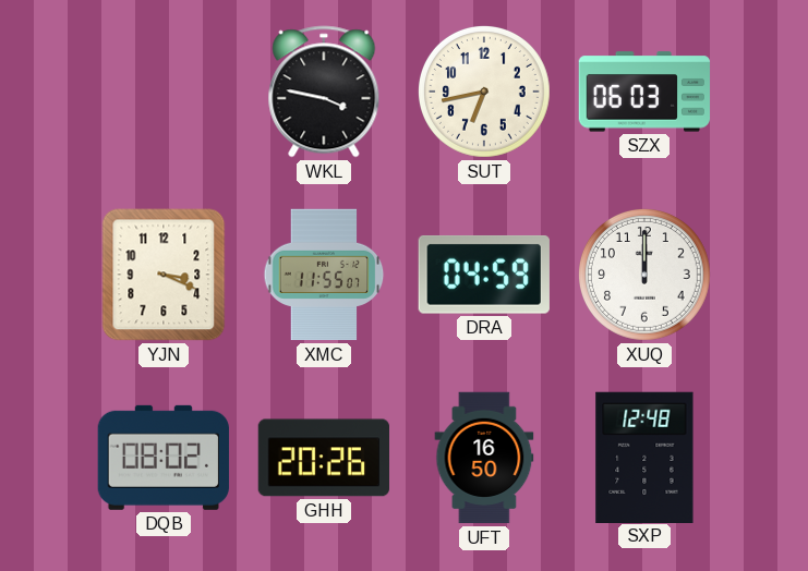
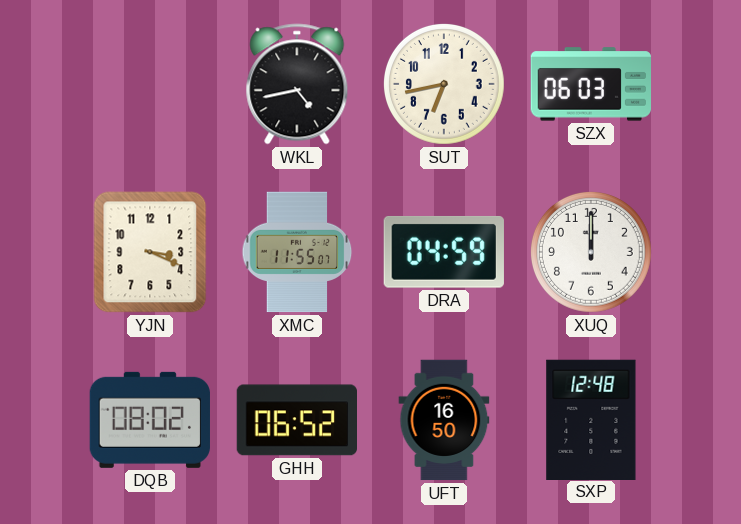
WKL: 3:47 -> 4:43 (297, 84)
GHH: 20:26 -> 06:52 (297, 420)
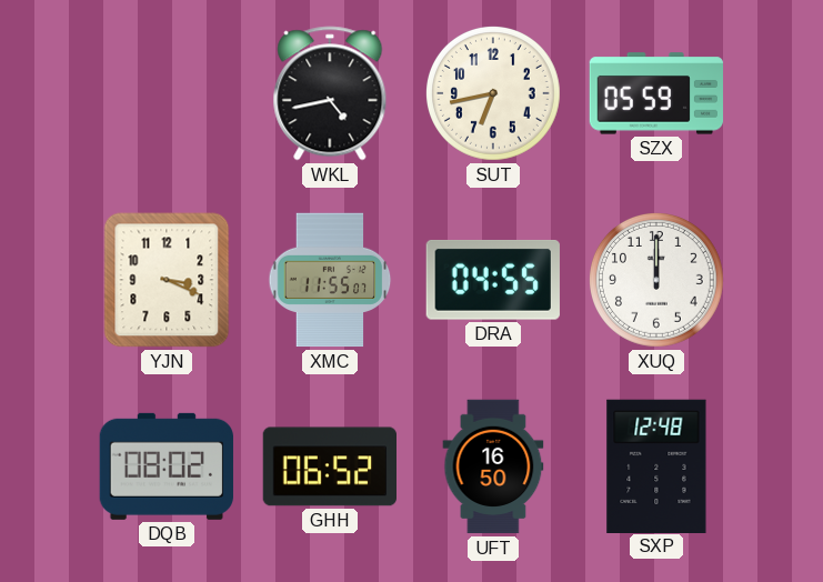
SZX: 06:03 -> 05:59 (656, 93)
DRA: 04:59 -> 04:55 (493, 280)
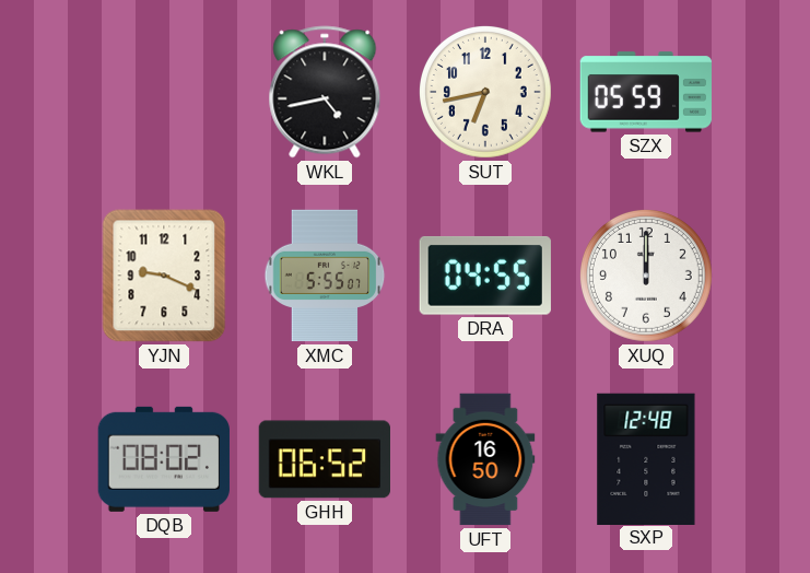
YJN: 3:19 -> 9:19 (164, 276)
XMC: 11:55 -> 5:55 (325, 276)
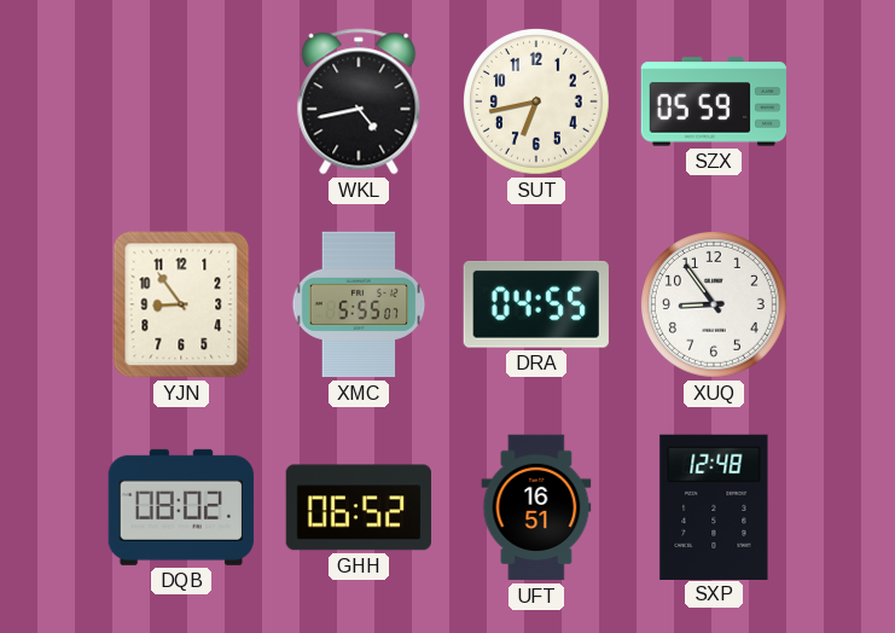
YJN: 9:19 -> 8:54 (181, 304)
XUQ: 12:00 -> 8:54 (714, 304)
UFT: 16:50 -> 16:51 (536, 507)
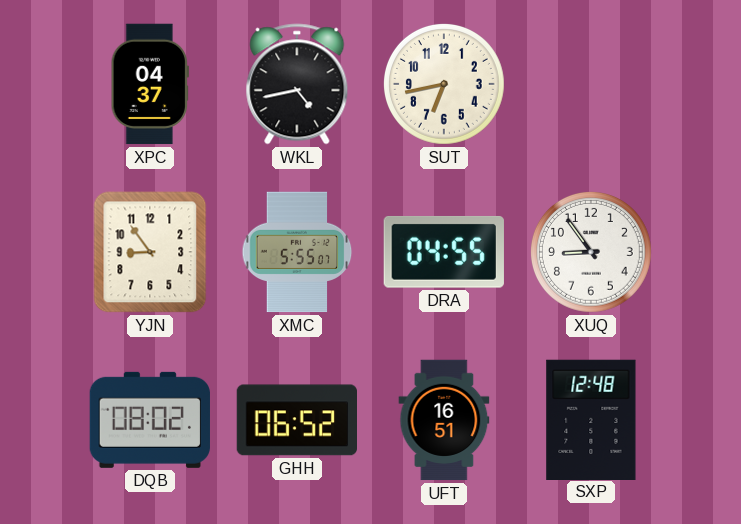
XPC: none -> 04:37 (150, 84)
SZX: 05:59 -> none (714, 101)
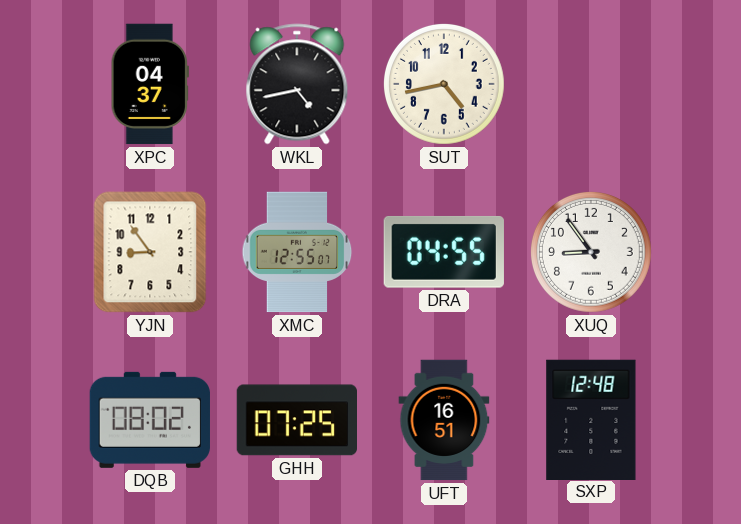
SUT: 6:43 -> 4:43 (444, 84)
XMC: 5:55 -> 12:55 (297, 252)
GHH: 06:52 -> 07:25 (297, 420)
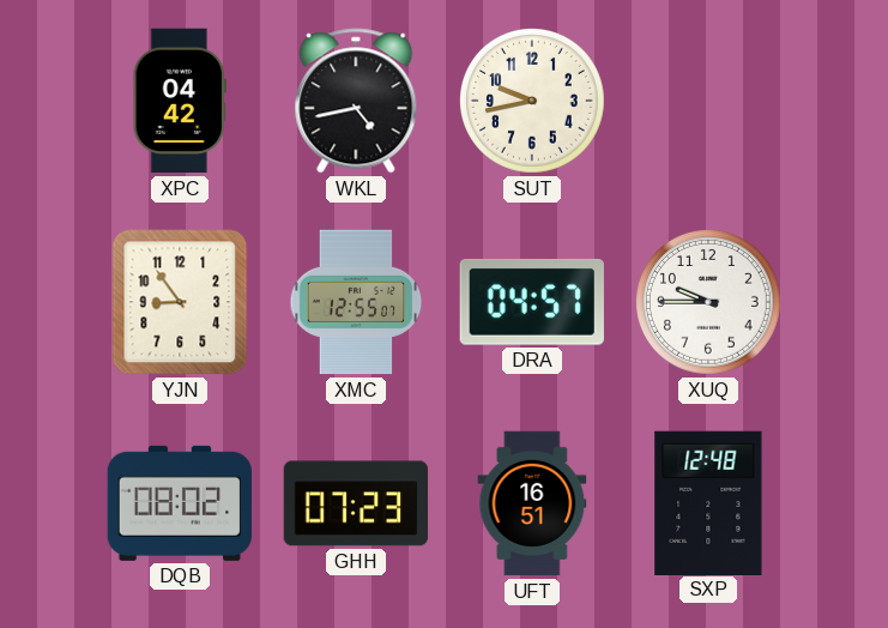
XPC: 04:37 -> 04:42 (180, 101)
SUT: 4:43 -> 9:43 (532, 101)
DRA: 04:55 -> 04:57 (532, 302)
XUQ: 8:54 -> 9:45 (708, 302)
GHH: 07:25 -> 07:23 (356, 503)
